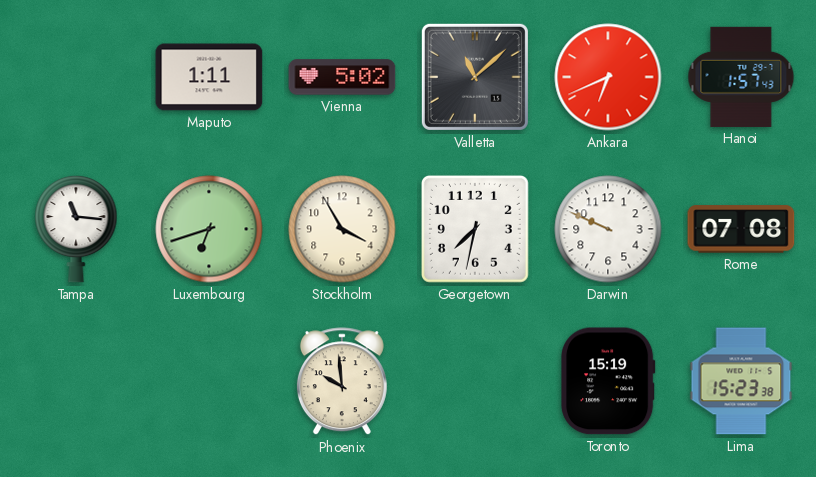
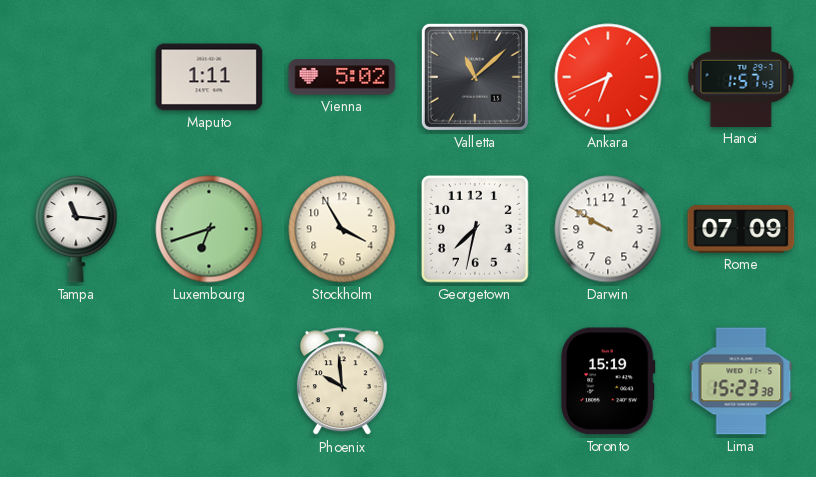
Darwin: 9:49 -> 9:50 (608, 229)
Rome: 07:08 -> 07:09 (741, 229)
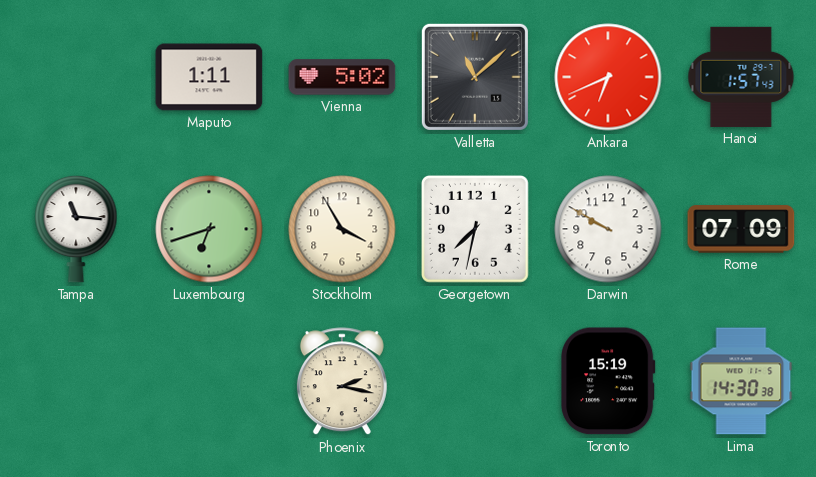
Phoenix: 9:59 -> 2:17 (342, 382)
Lima: 15:23 -> 14:30 (741, 381)
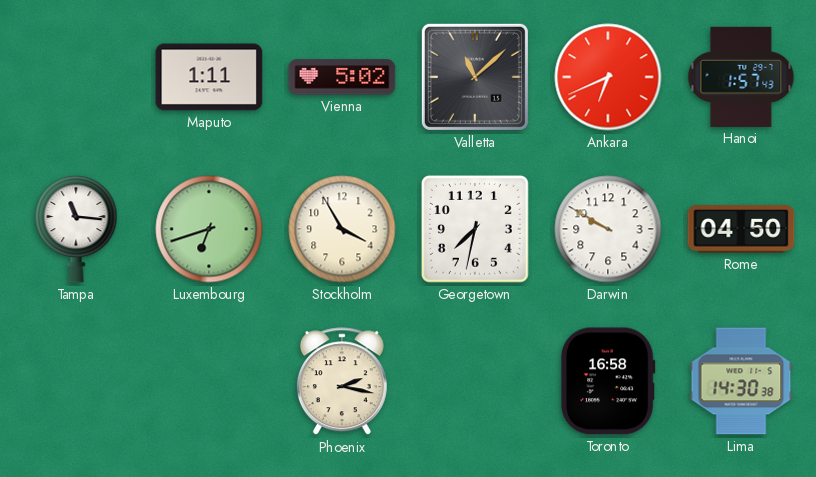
Rome: 07:09 -> 04:50 (741, 229)
Toronto: 15:19 -> 16:58 (608, 381)
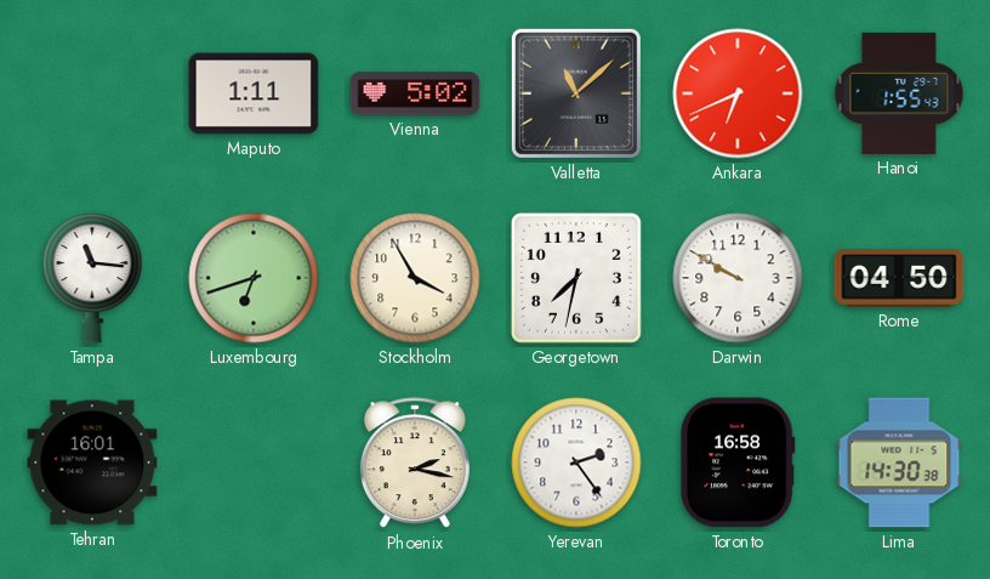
Hanoi: 1:57 -> 1:55 (899, 93)
Tehran: none -> 16:01 (92, 462)
Yerevan: none -> 2:24 (576, 462)
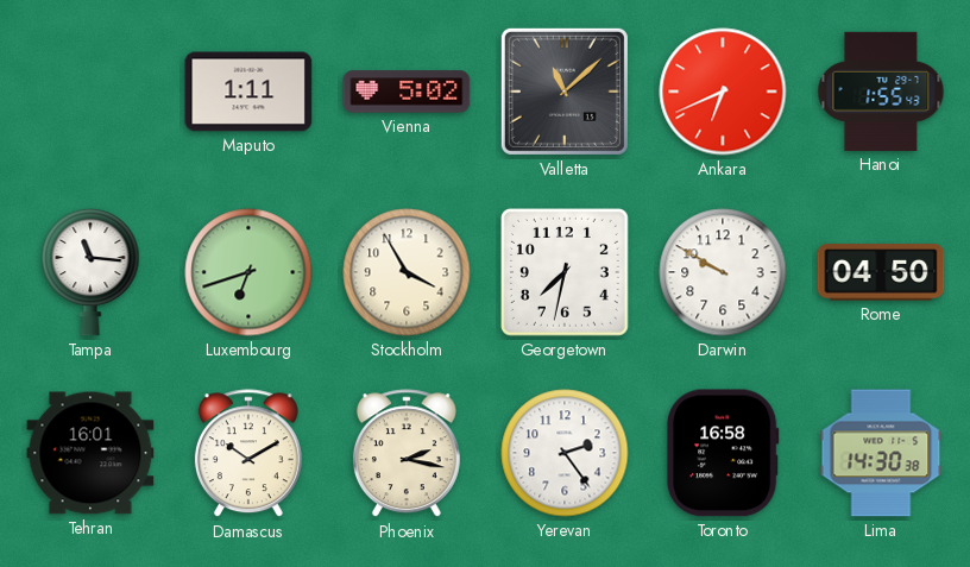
Damascus: none -> 10:10 (248, 454)
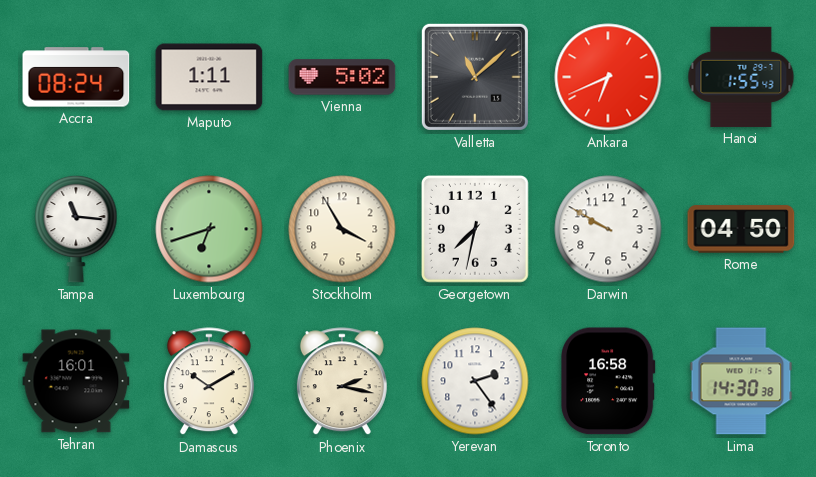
Accra: none -> 08:24 (76, 77)
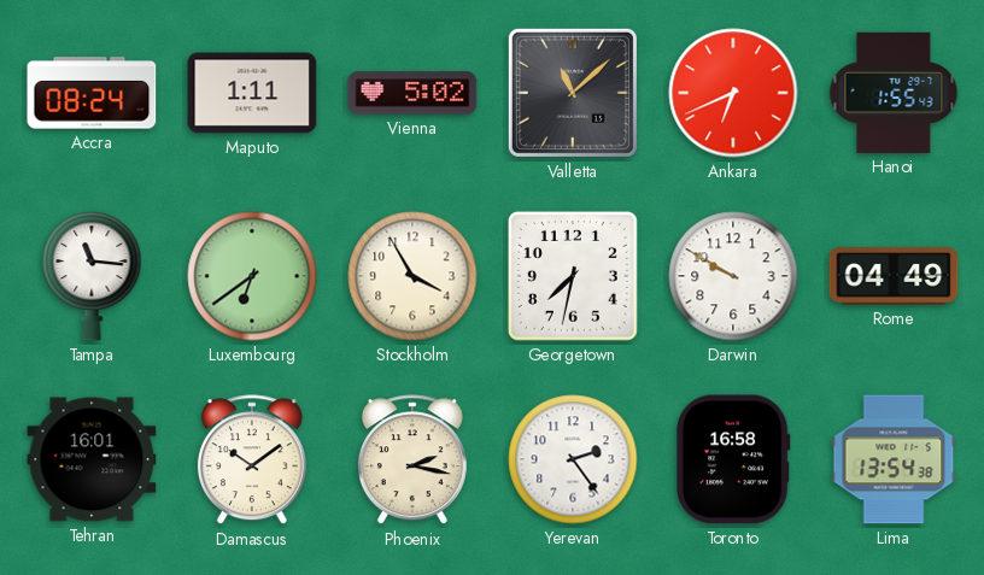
Luxembourg: 6:42 -> 6:39 (252, 276)
Rome: 04:50 -> 04:49 (894, 276)
Damascus: 10:10 -> 10:09 (252, 460)
Lima: 14:30 -> 13:54 (894, 459)
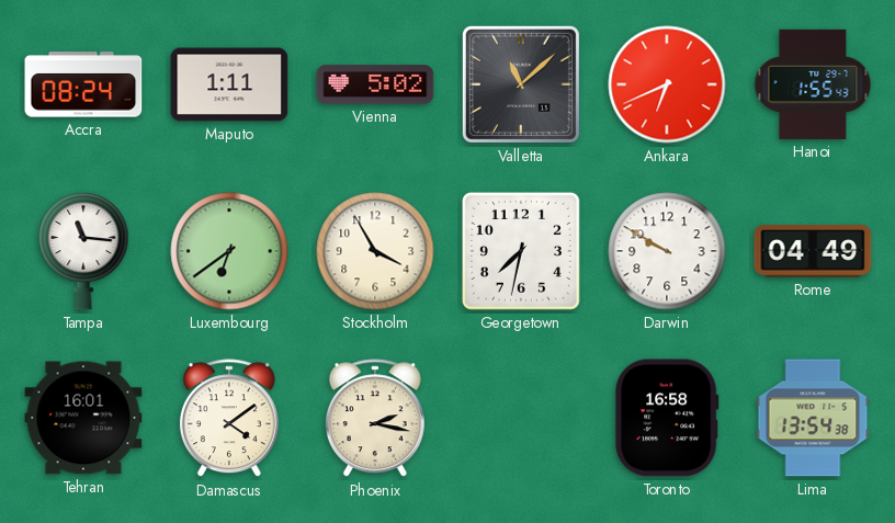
Damascus: 10:09 -> 4:09 (229, 419)
Yerevan: 2:24 -> none (573, 459)
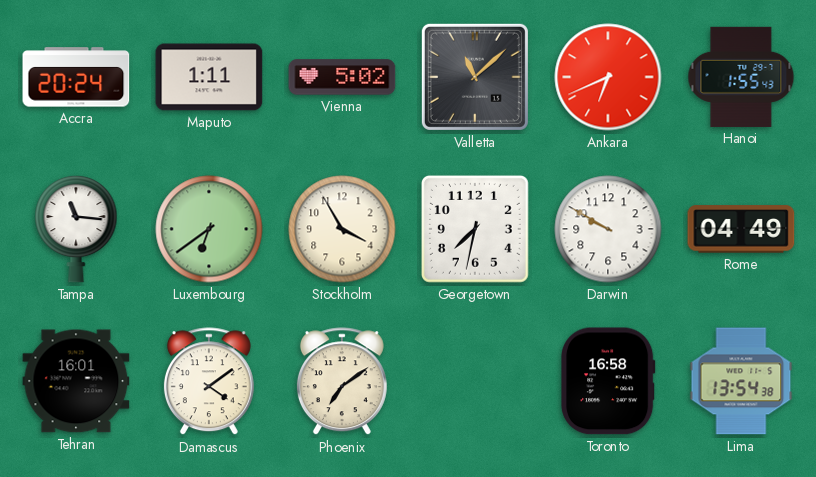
Accra: 08:24 -> 20:24 (76, 77)
Phoenix: 2:17 -> 7:09 (342, 382)
